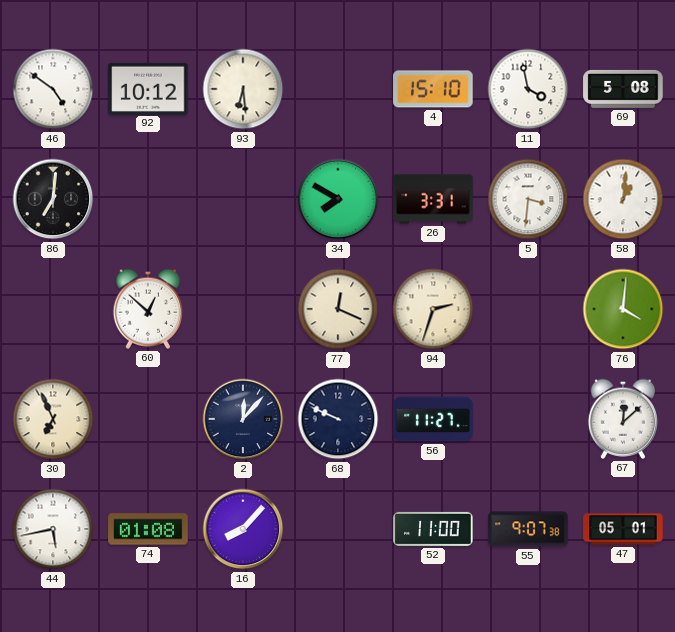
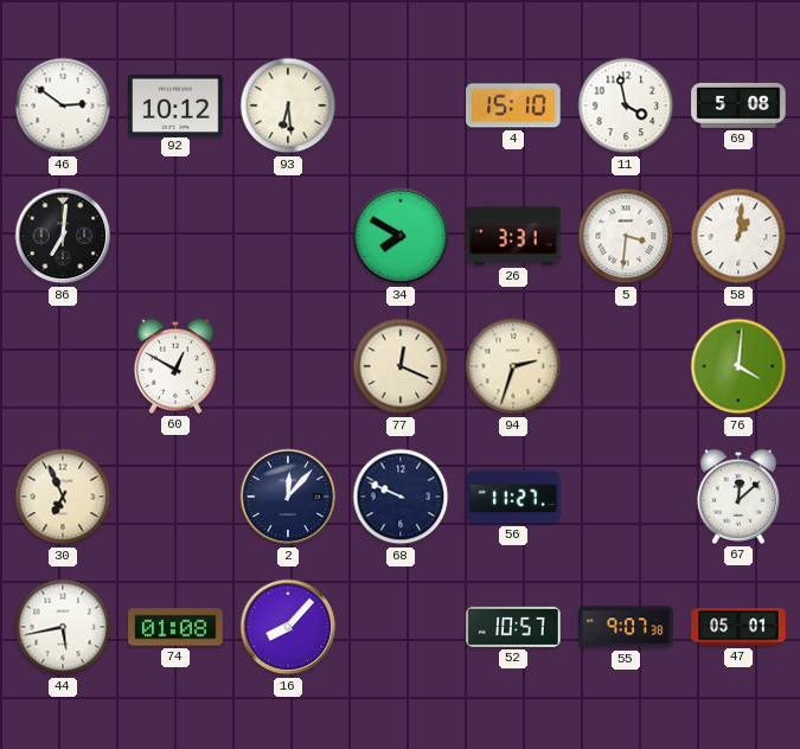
46: 4:51 -> 2:51 (63, 105)
60: 12:52 -> 12:50 (174, 366)
52: 11:00 -> 10:57 (513, 627)
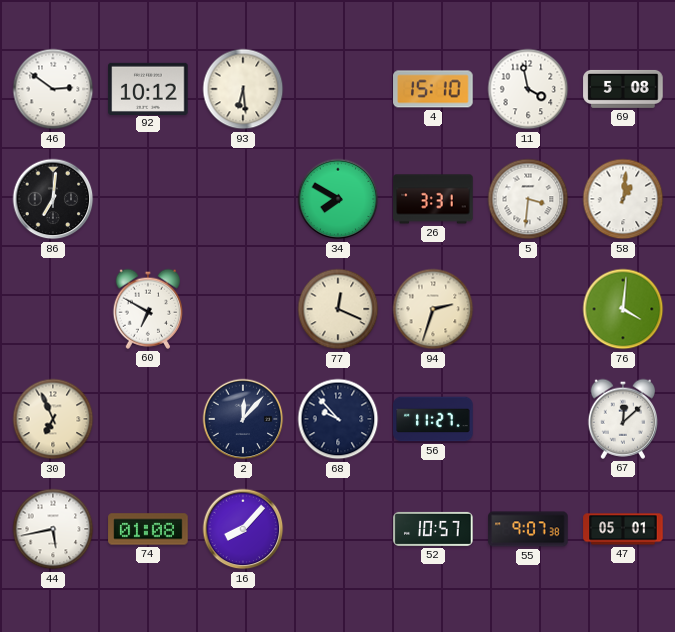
60: 12:50 -> 6:50 (147, 309)
68: 9:49 -> 9:53 (338, 419)
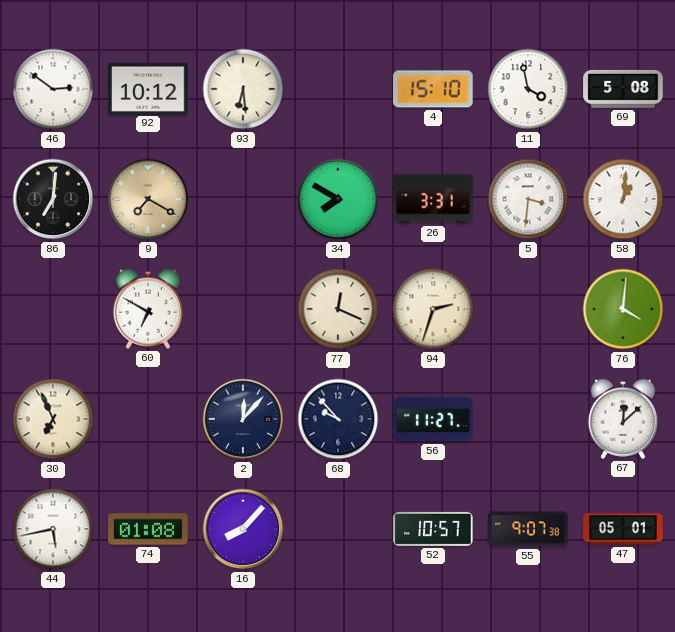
9: none -> 7:20 (148, 199)
